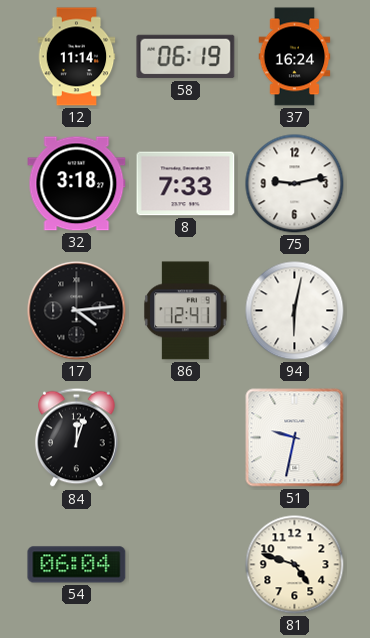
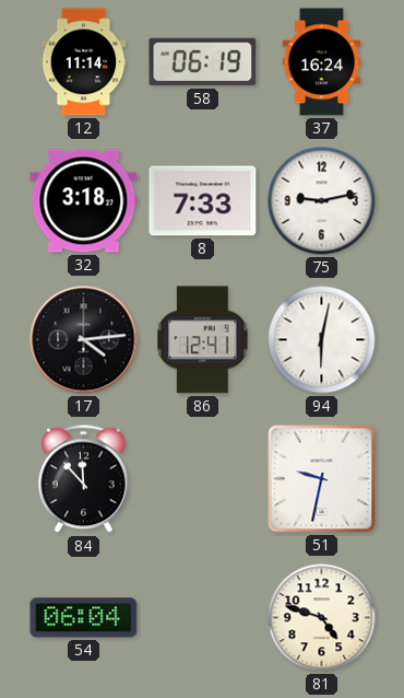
84: 12:03 -> 11:53 (84, 479)
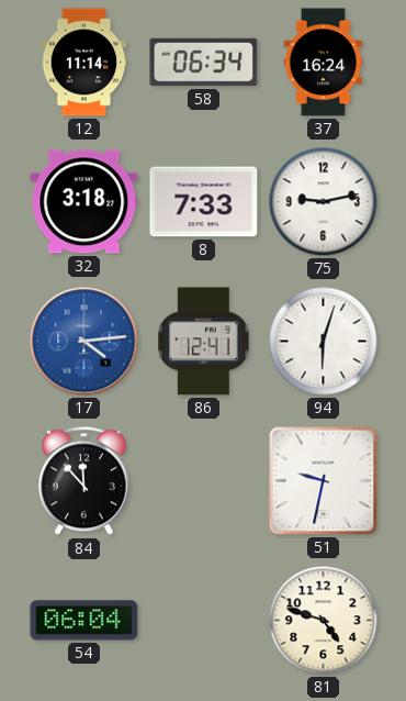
58: 06:19 -> 06:34 (204, 63)
17 dial: black -> blue (84, 342)
94: 6:02 -> 6:03 (324, 342)
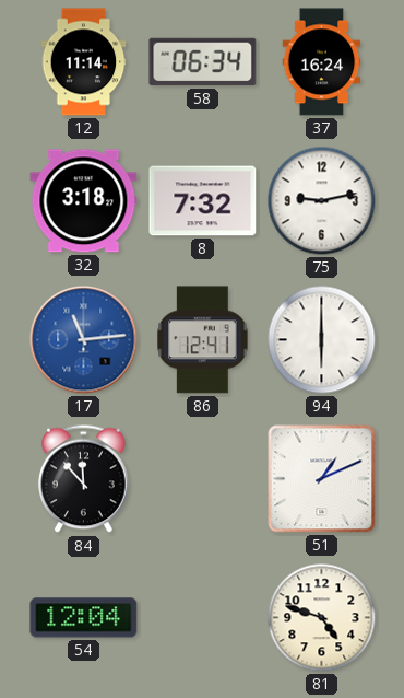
8: 7:33 -> 7:32 (203, 201)
17: 4:14 -> 11:14 (84, 340)
94: 6:03 -> 6:00 (322, 340)
51: 9:32 -> 1:11 (322, 479)
54: 06:04 -> 12:04 (84, 618)
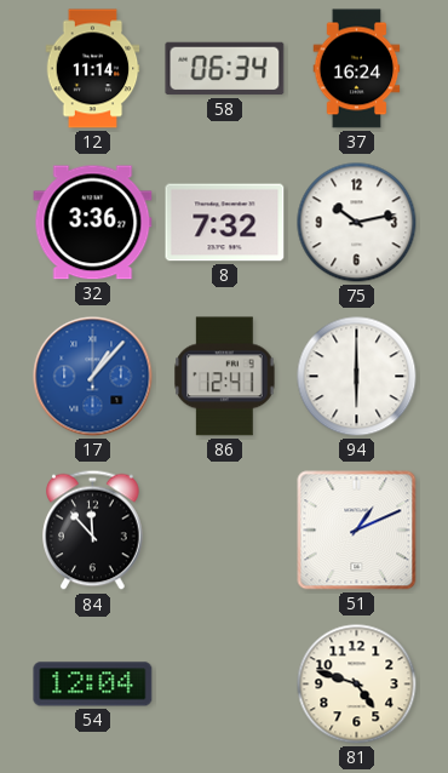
32: 3:18 -> 3:36 (93, 223)
75: 9:13 -> 10:13 (357, 223)
17: 11:14 -> 1:07 (93, 377)
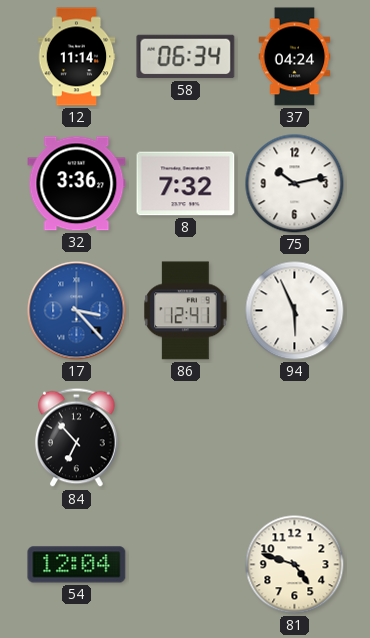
37: 16:24 -> 04:24 (295, 57)
17: 1:07 -> 3:23 (77, 311)
94: 6:00 -> 5:56 (295, 311)
84: 11:53 -> 6:53 (77, 438)
51: 1:11 -> none (357, 531)
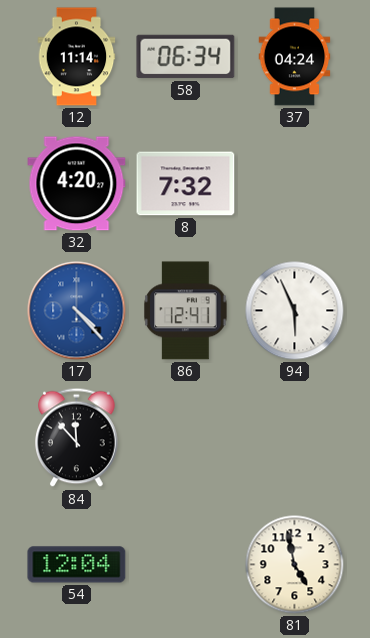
32: 3:36 -> 4:20 (77, 184)
75: 10:13 -> none (295, 184)
17: 3:23 -> 4:23 (77, 311)
84: 6:53 -> 11:53 (77, 438)
81: 4:48 -> 4:58 (295, 565)
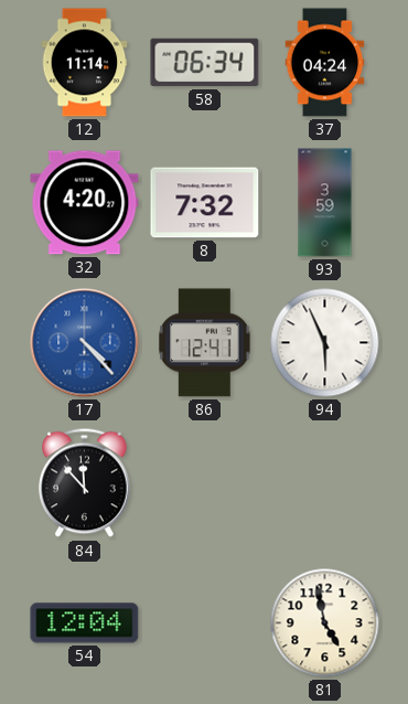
93: none -> 3:59 (325, 203)
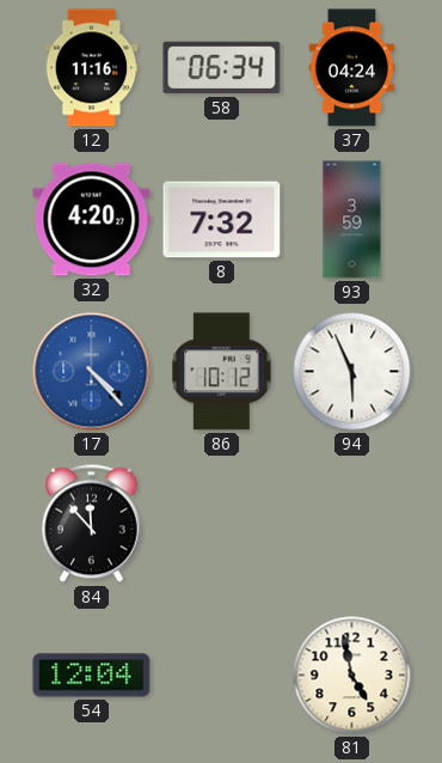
12: 11:14 -> 11:16 (92, 68)
86: 12:41 -> 10:12 (222, 372)
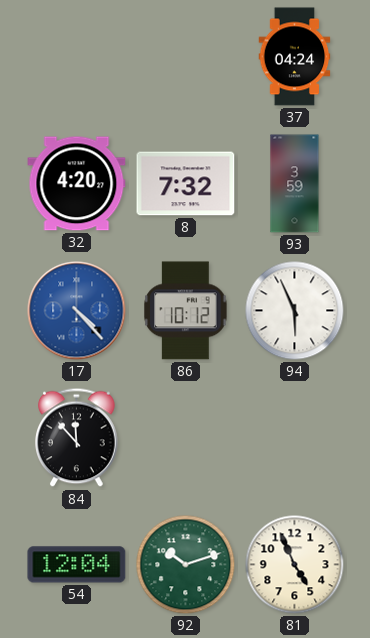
12: 11:16 -> none (92, 68)
58: 06:34 -> none (222, 68)
92: none -> 10:12 (186, 565)
81: 4:58 -> 4:56 (295, 565)
